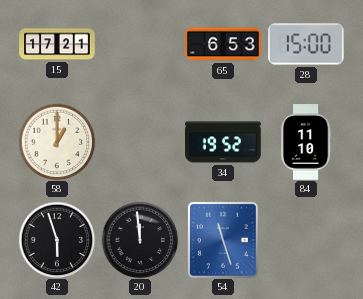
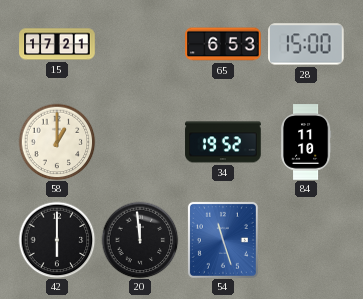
42: 5:57 -> 6:00 (57, 240)
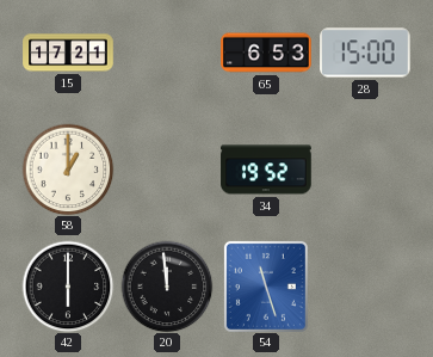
84: 11:10 -> none (307, 142)
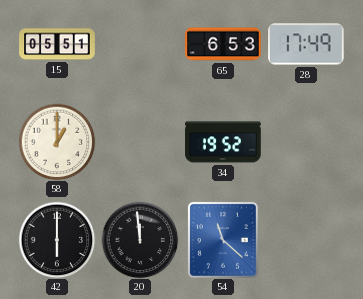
15: 17:21 -> 05:51 (57, 44)
28: 15:00 -> 17:49 (306, 44)
54: 11:27 -> 11:22 (223, 240)
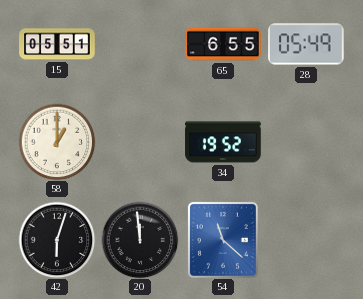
65: 6:53 -> 6:55 (223, 44)
28: 17:49 -> 05:49 (306, 44)
42: 6:00 -> 6:03 (57, 240)
